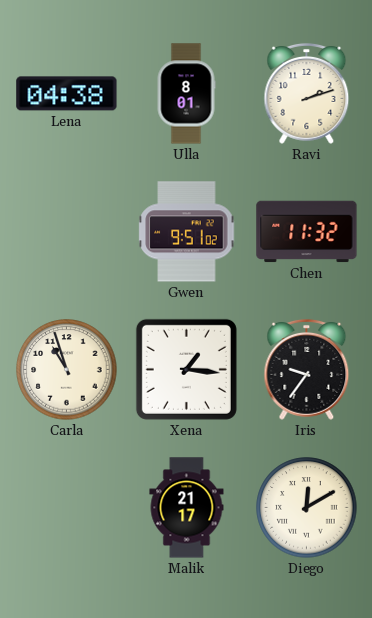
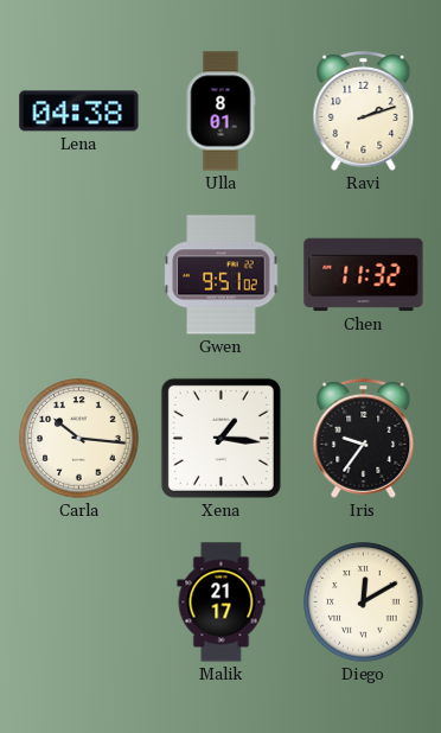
Carla: 10:57 -> 10:16 (79, 439)
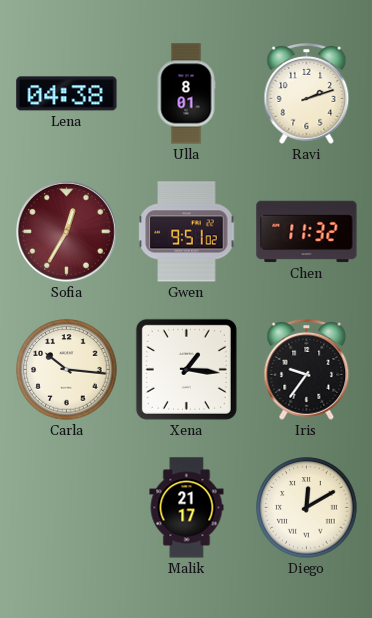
Sofia: none -> 12:35 (67, 232)
